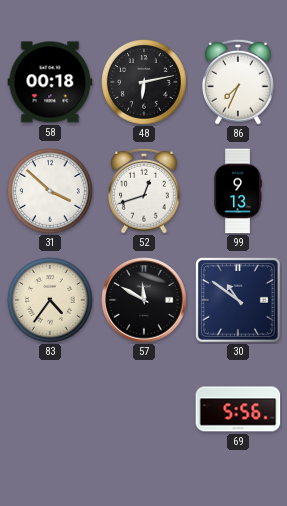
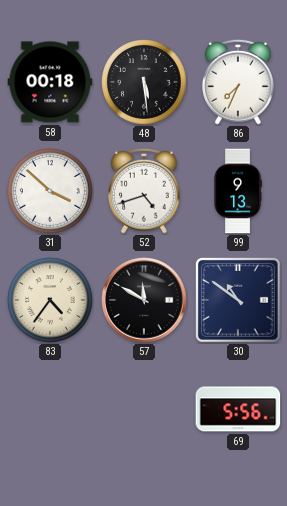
48: 6:13 -> 5:29 (145, 83)
52: 12:42 -> 4:42 (145, 191)
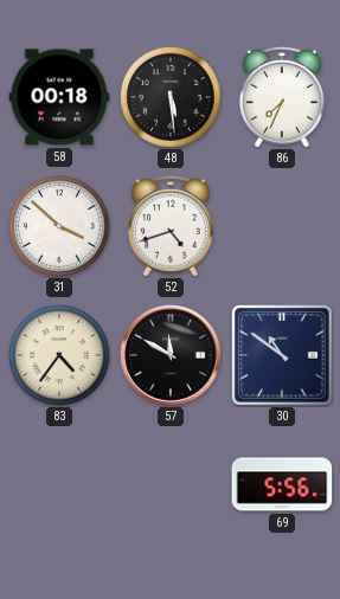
99: 9:13 -> none (238, 191)
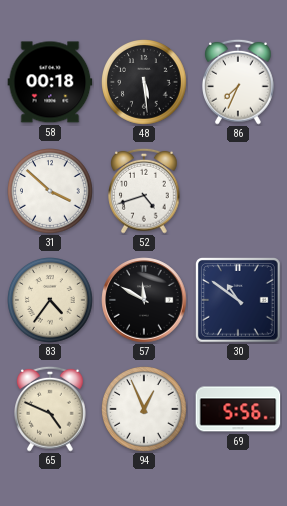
65: none -> 4:49 (51, 409)
94: none -> 12:56 (145, 410)
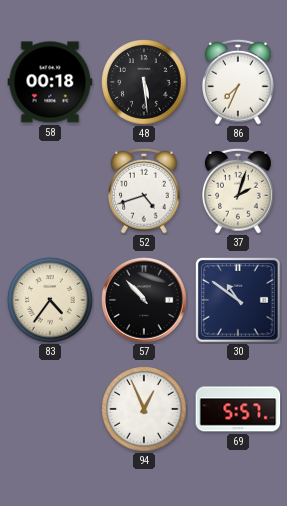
31: 3:52 -> none (51, 192)
37: none -> 2:03 (239, 191)
57: 11:50 -> 10:53 (144, 300)
65: 4:49 -> none (51, 409)
69: 5:56 -> 5:57 (238, 409)
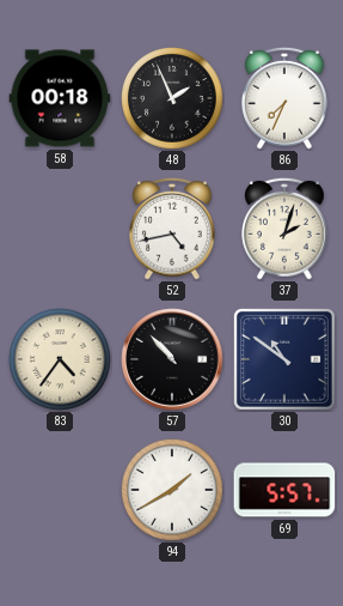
48: 5:29 -> 1:56 (173, 99)
52: 4:42 -> 4:43 (173, 229)
94: 12:56 -> 1:40 (173, 491)
